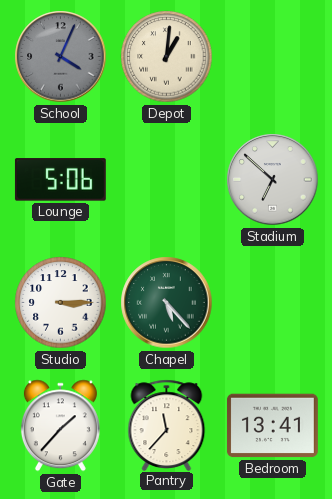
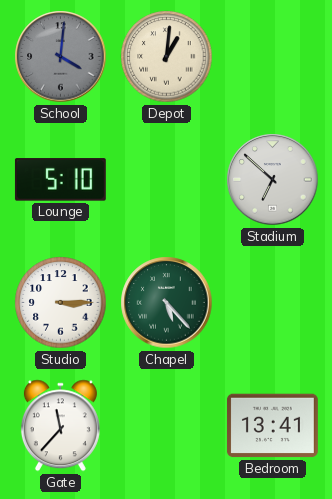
School: 4:04 -> 4:01 (61, 57)
Lounge: 5:06 -> 5:10 (60, 180)
Gate: 1:37 -> 11:37 (60, 426)
Pantry: 11:37 -> none (167, 425)
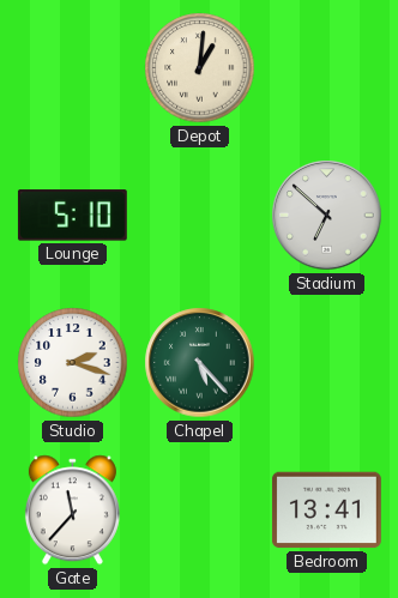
School: 4:01 -> none (61, 57)
Studio: 3:15 -> 2:18 (73, 363)
